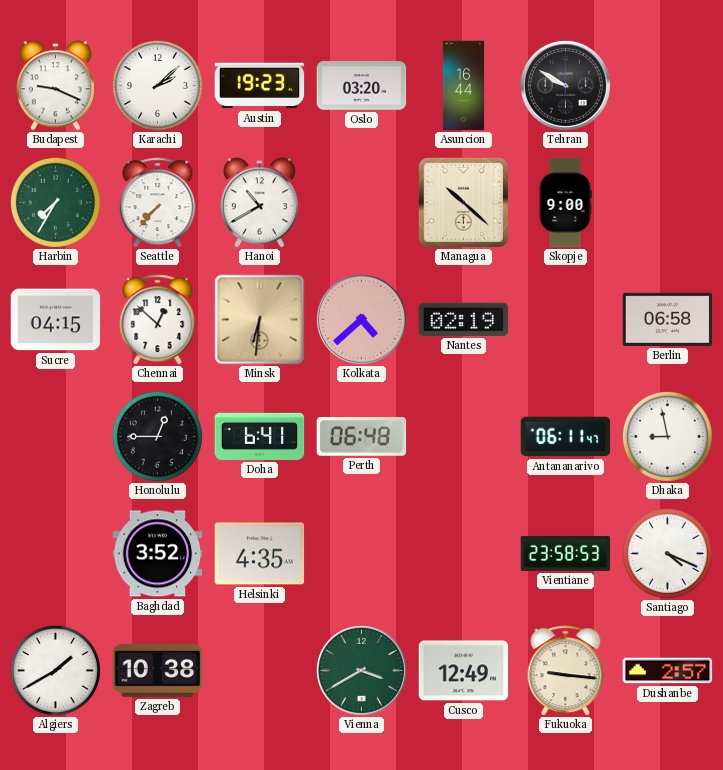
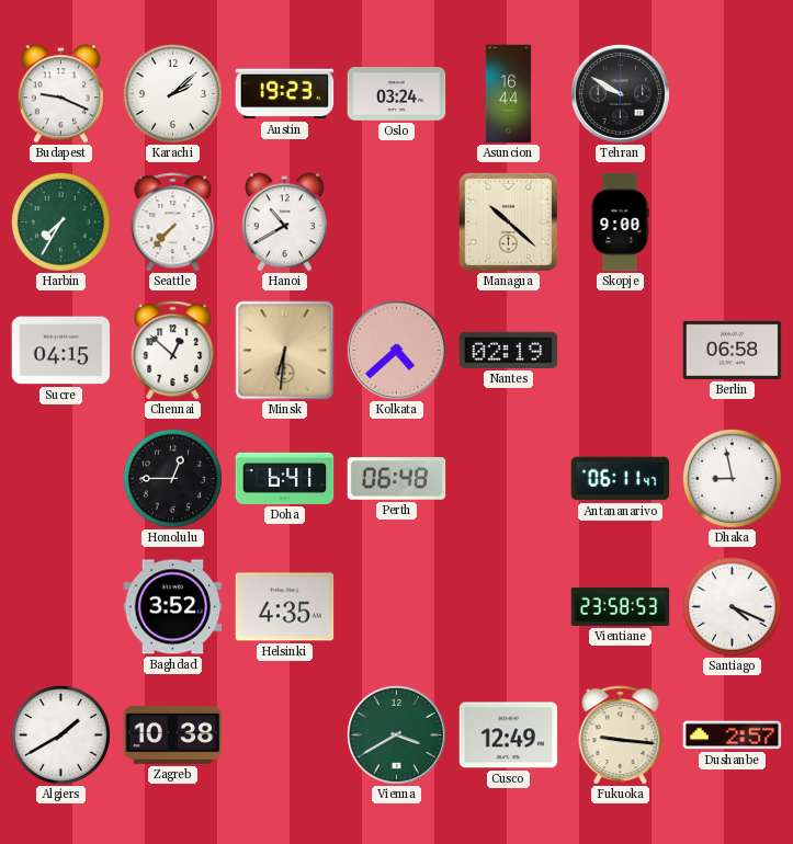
Oslo: 03:20 -> 03:24 (397, 94)
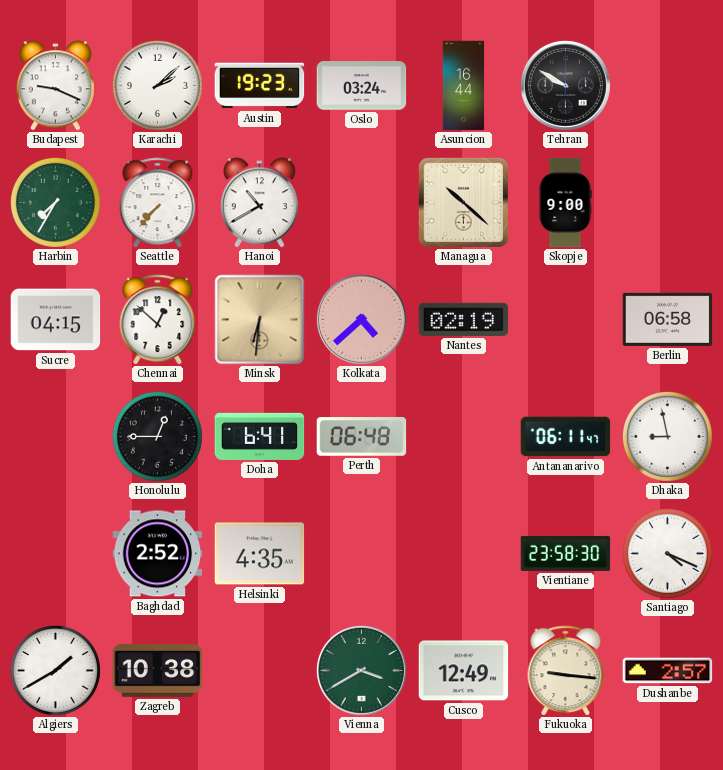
Baghdad: 3:52 -> 2:52 (158, 554)
Vientiane: 23:58:53 -> 23:58:30 (566, 553)
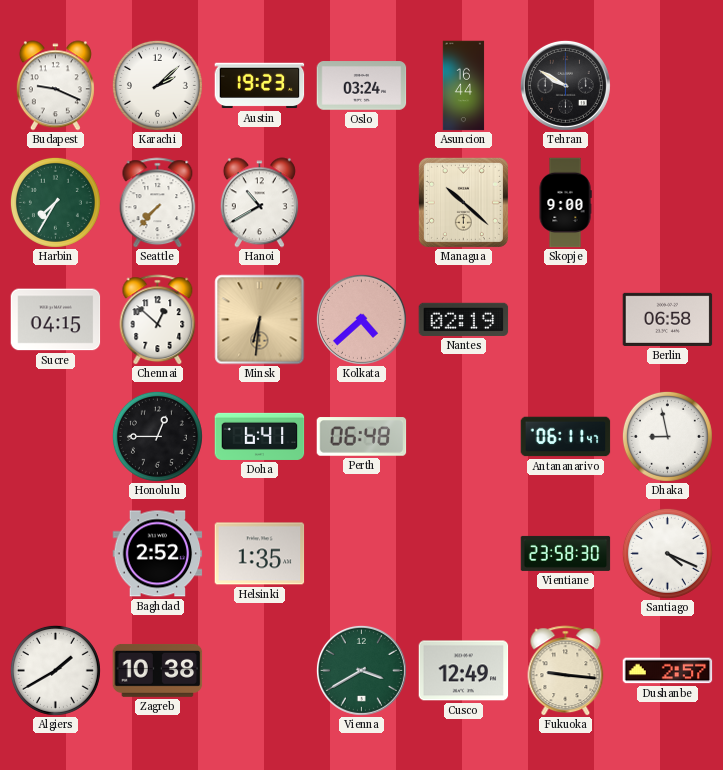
Helsinki: 4:35 -> 1:35 (260, 554)
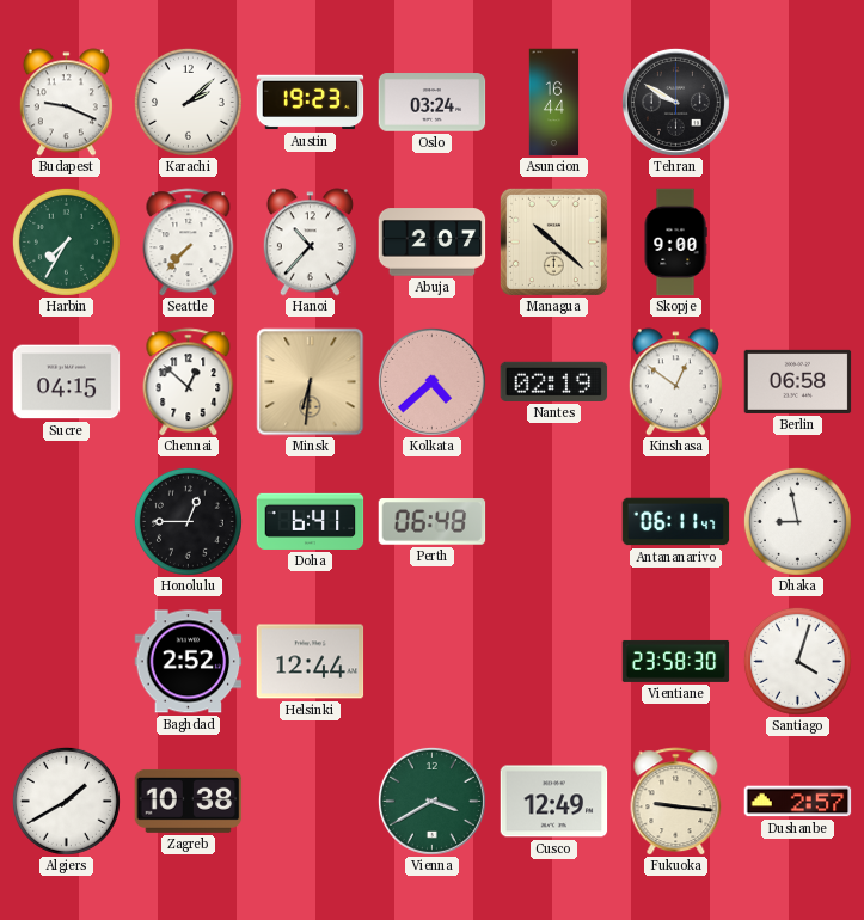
Hanoi: 10:40 -> 10:37 (310, 243)
Abuja: none -> 2:07 (433, 243)
Kinshasa: none -> 12:51 (675, 382)
Helsinki: 1:35 -> 12:44 (311, 662)
Santiago: 4:19 -> 4:03 (797, 661)
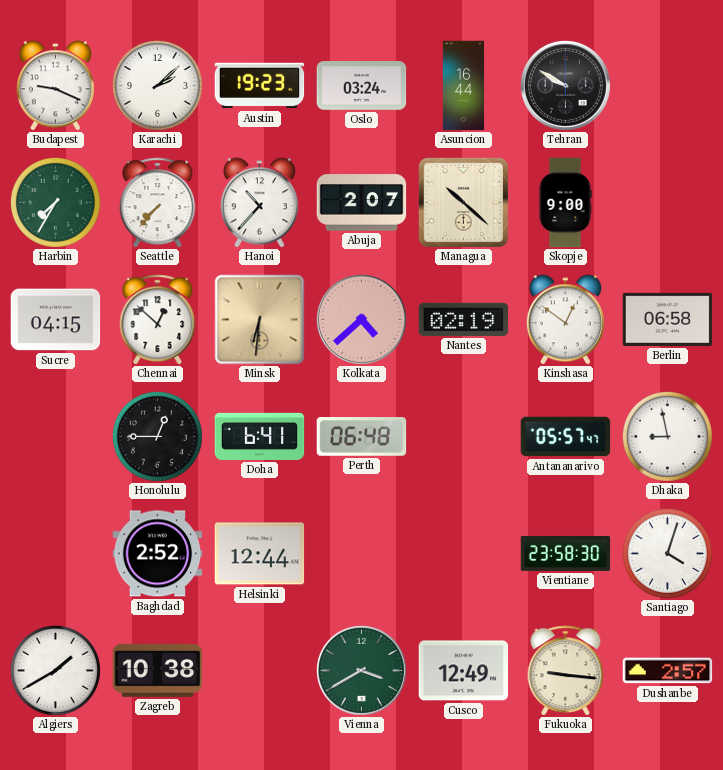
Antananarivo: 06:11 -> 05:57 (566, 437)
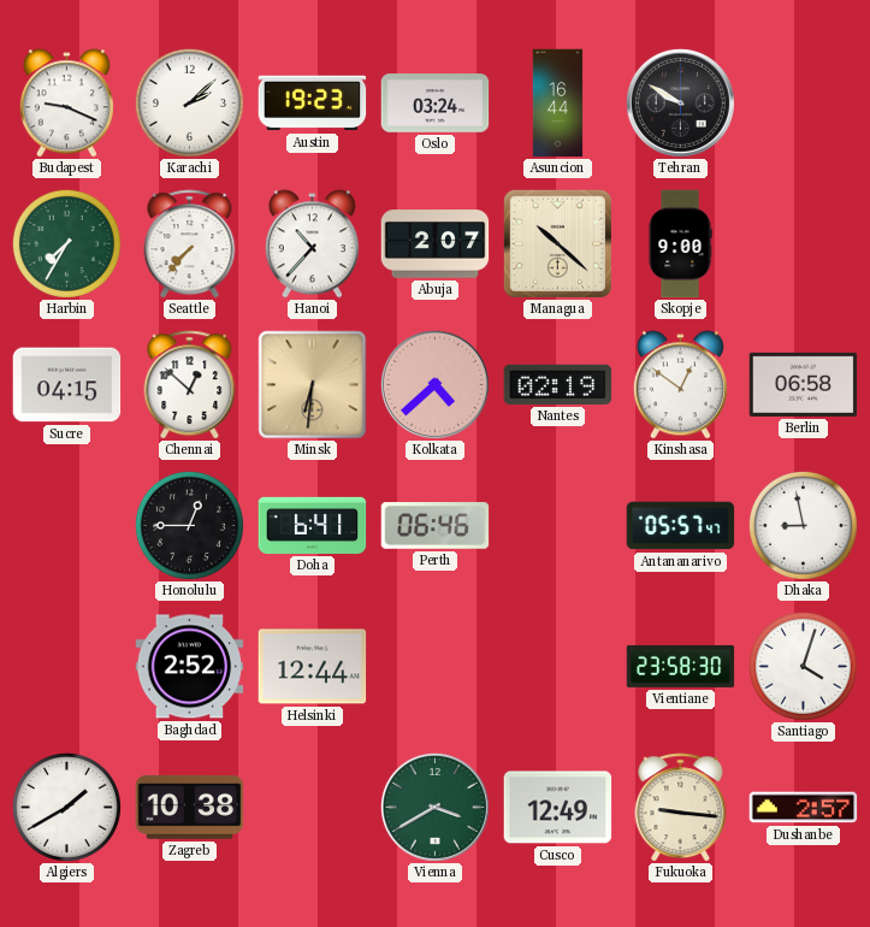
Perth: 06:48 -> 06:46 (436, 526)
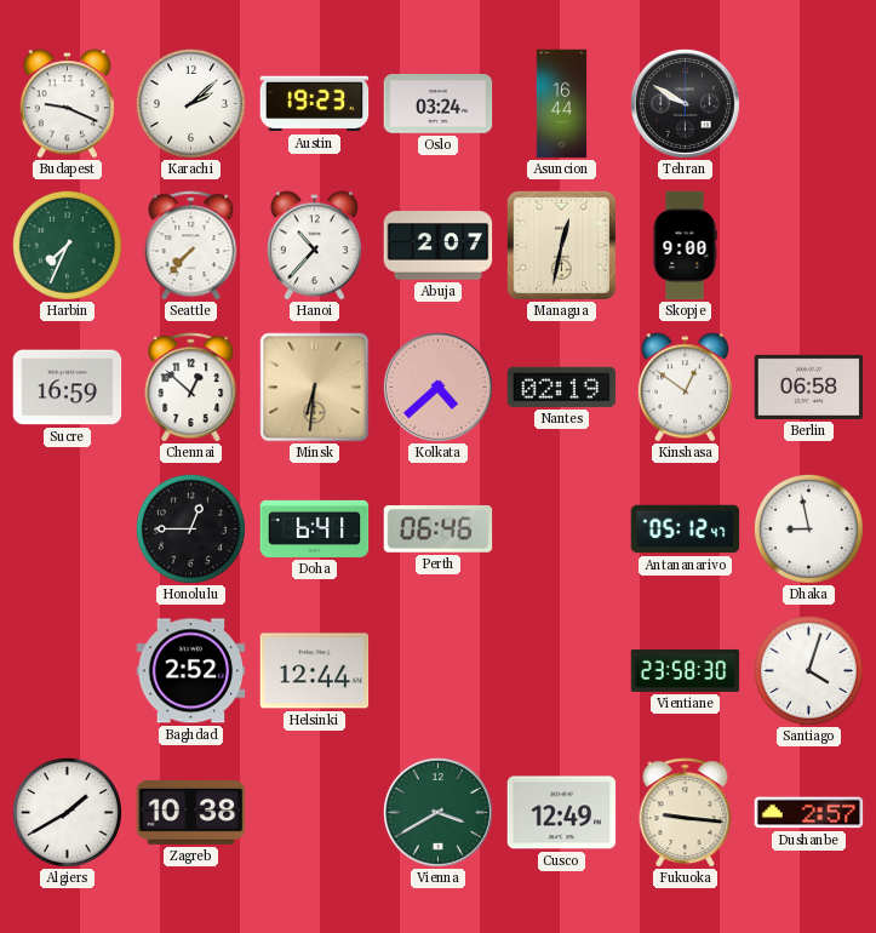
Harbin: 7:35 -> 7:34 (67, 245)
Managua: 10:22 -> 12:32 (561, 245)
Sucre: 04:15 -> 16:59 (68, 388)
Antananarivo: 05:57 -> 05:12 (686, 530)
